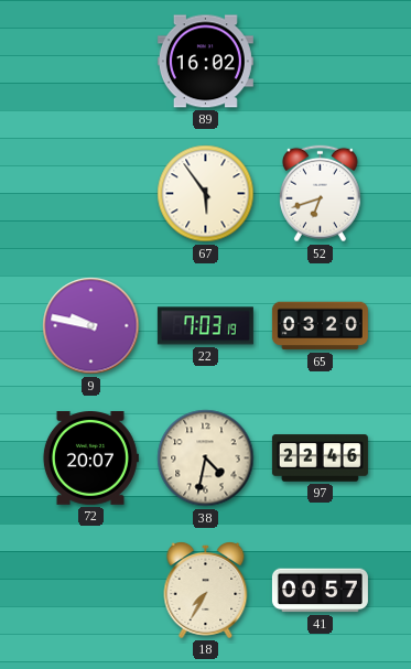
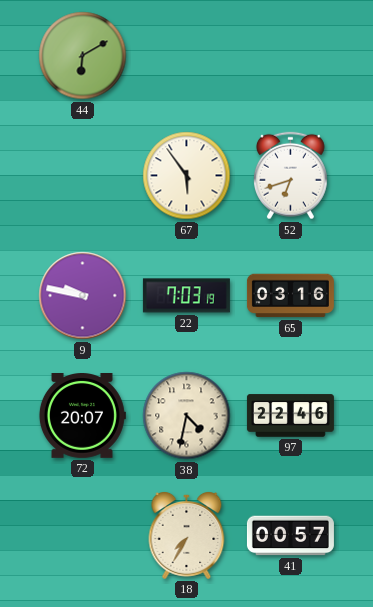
44: none -> 6:10 (83, 56)
89: 16:02 -> none (205, 62)
65: 03:20 -> 03:16 (290, 296)
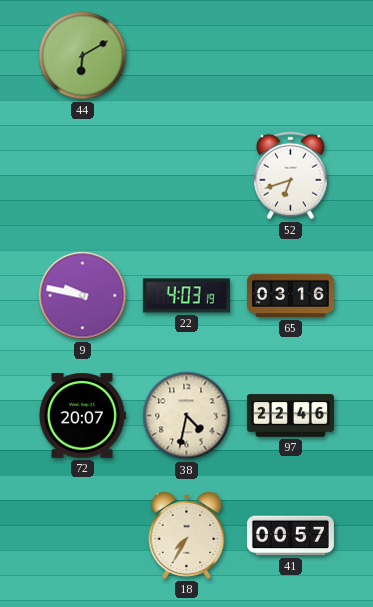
67: 5:54 -> none (187, 176)
22: 7:03 -> 4:03 (186, 296)
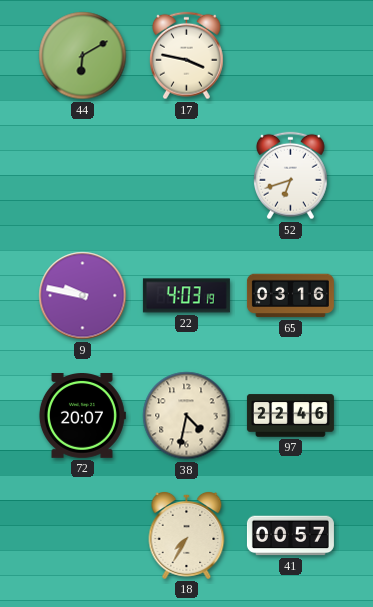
17: none -> 3:47 (186, 56)
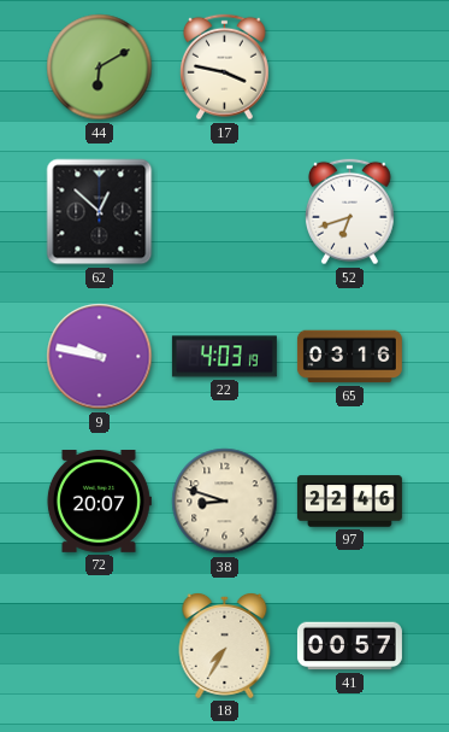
62: none -> 12:52 (100, 212)
38: 4:32 -> 8:48 (225, 502)
